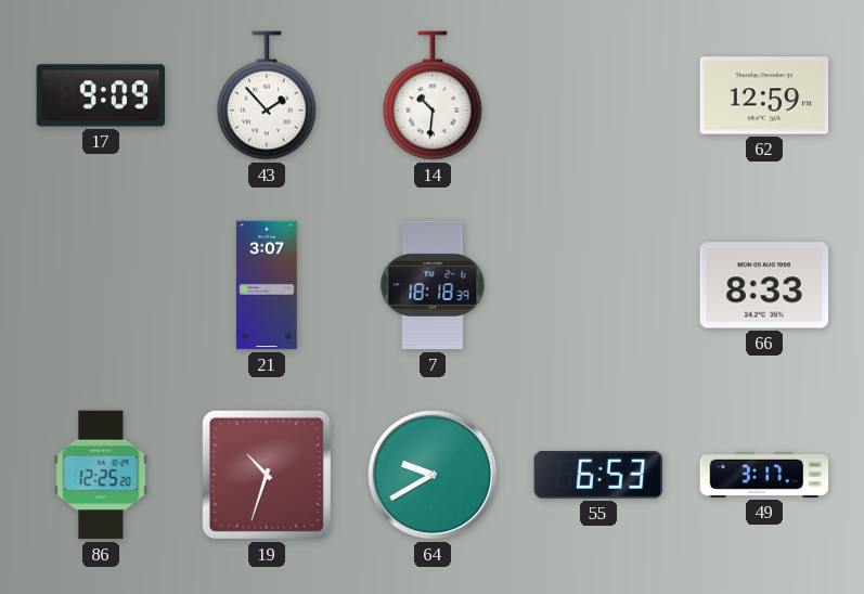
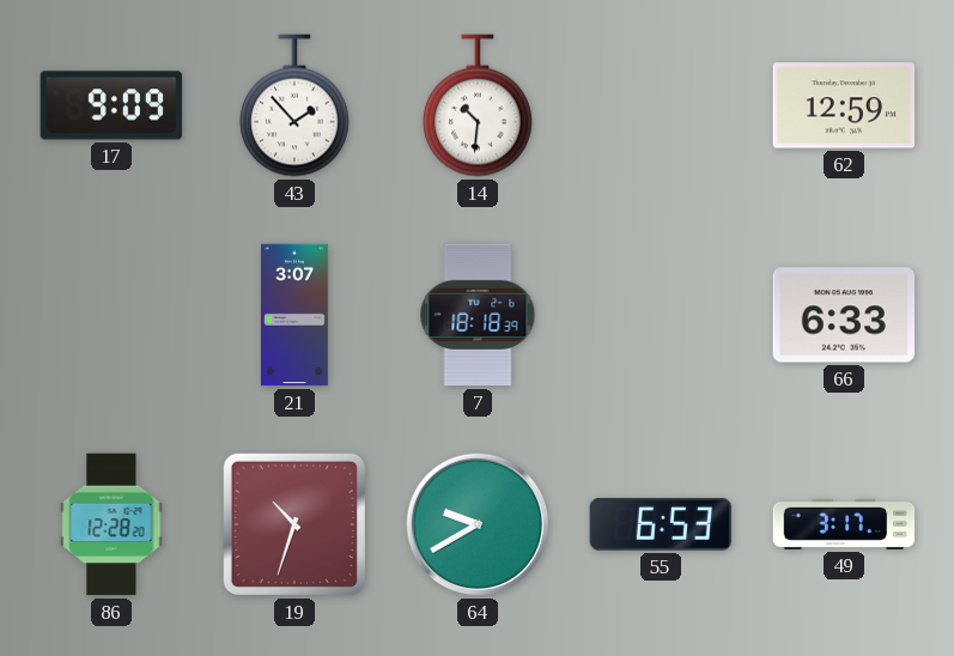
66: 8:33 -> 6:33 (844, 315)
86: 12:25 -> 12:28 (111, 524)
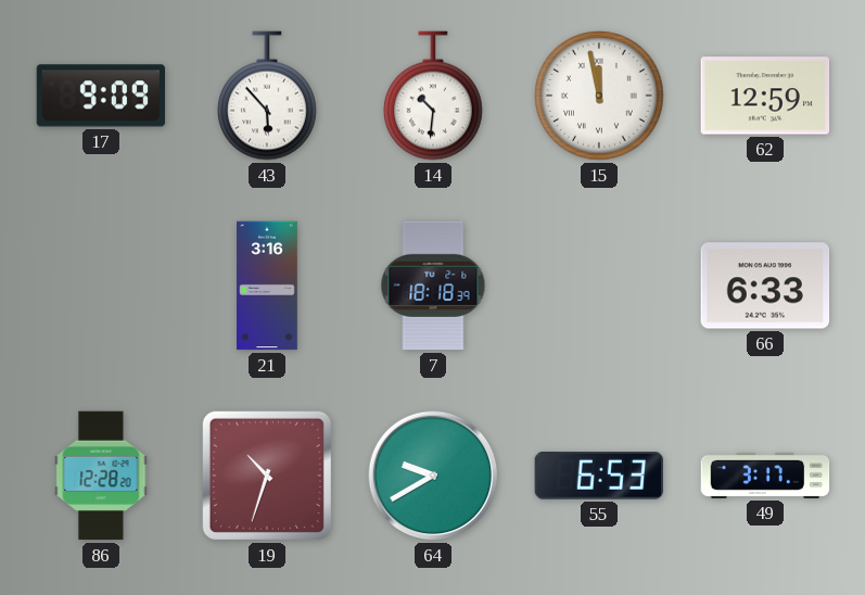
43: 1:53 -> 5:53 (267, 96)
15: none -> 11:58 (600, 97)
21: 3:07 -> 3:16 (268, 286)
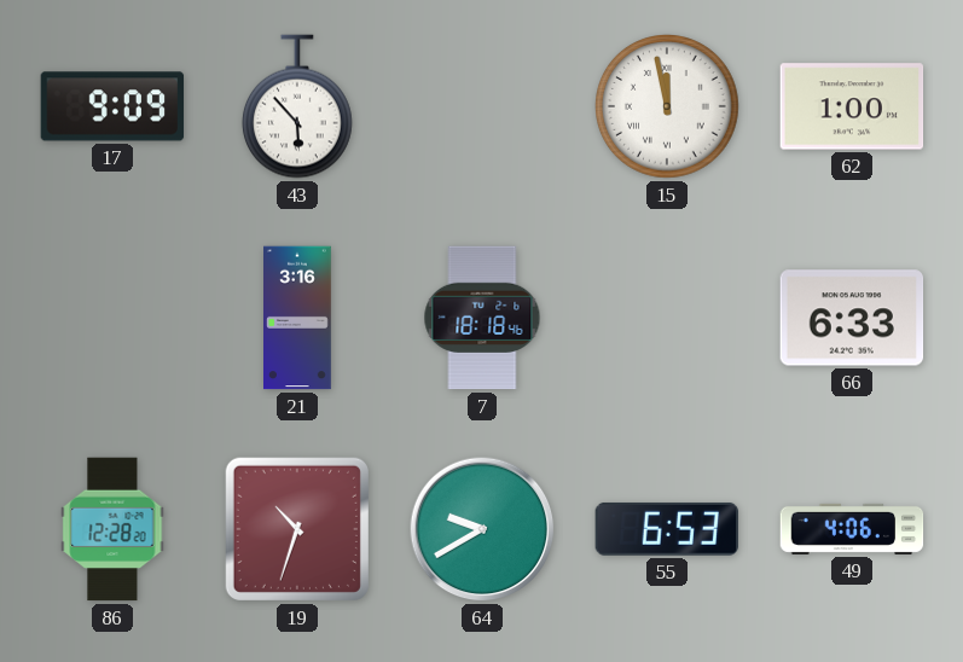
14: 10:31 -> none (433, 96)
62: 12:59 -> 1:00 (852, 106)
7: 18:18:39 -> 18:18:46 (482, 318)
49: 3:17 -> 4:06 (852, 529)
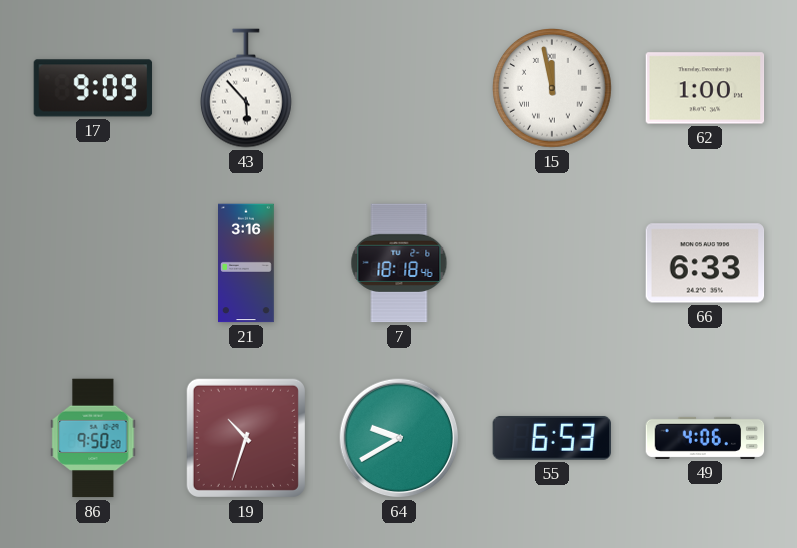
86: 12:28 -> 9:50 (93, 438)
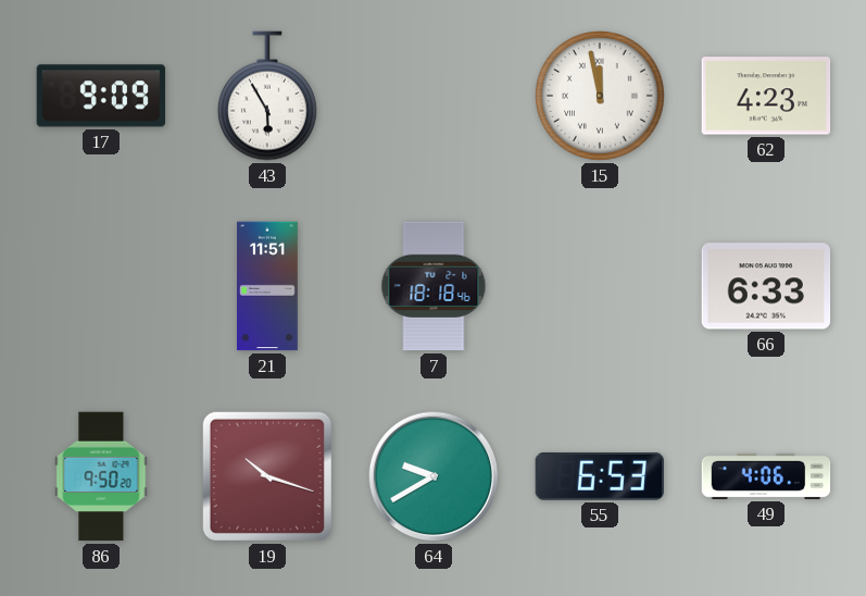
43: 5:53 -> 5:55 (267, 96)
62: 1:00 -> 4:23 (766, 96)
21: 3:16 -> 11:51 (268, 286)
19: 10:33 -> 10:18 (267, 476)
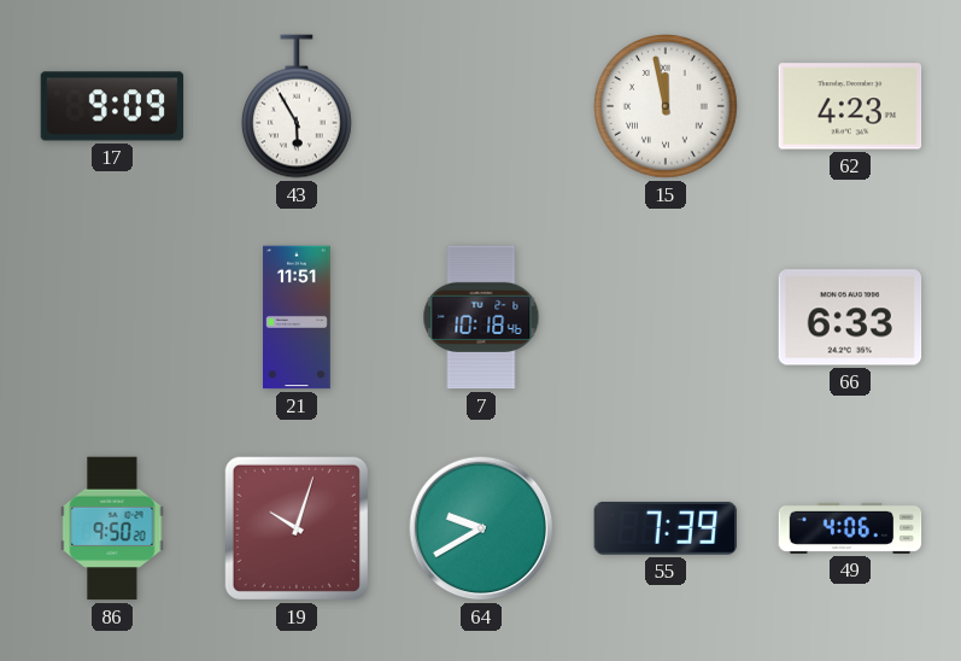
7: 18:18 -> 10:18 (481, 317)
19: 10:18 -> 10:03 (297, 528)
55: 6:53 -> 7:39 (666, 528)
